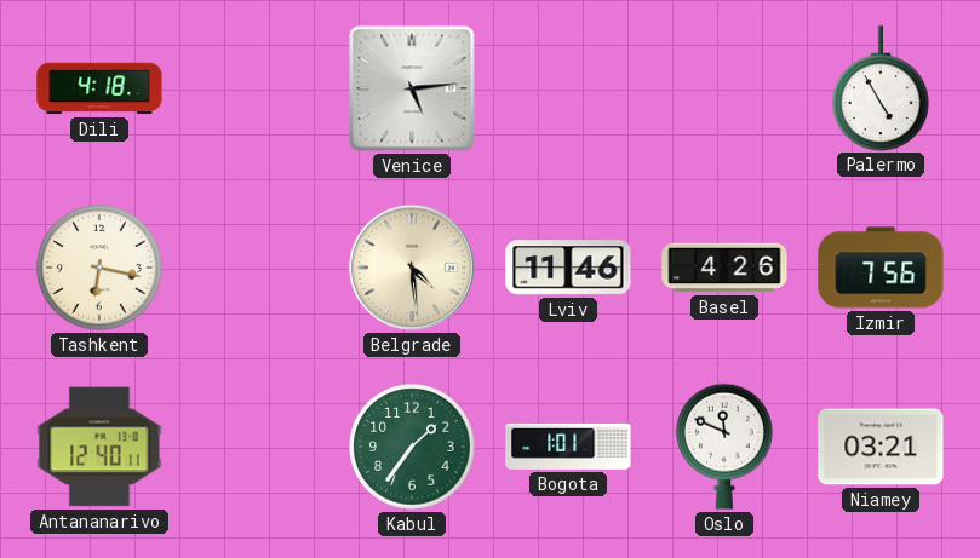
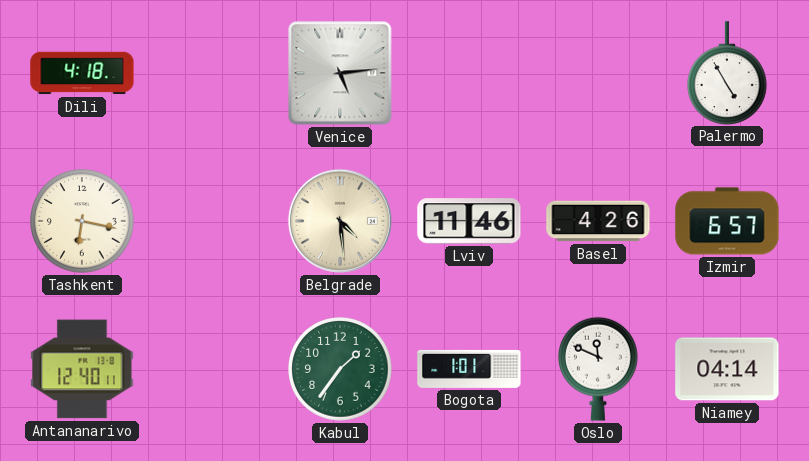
Izmir: 7:56 -> 6:57 (727, 221)
Niamey: 03:21 -> 04:14 (727, 369)
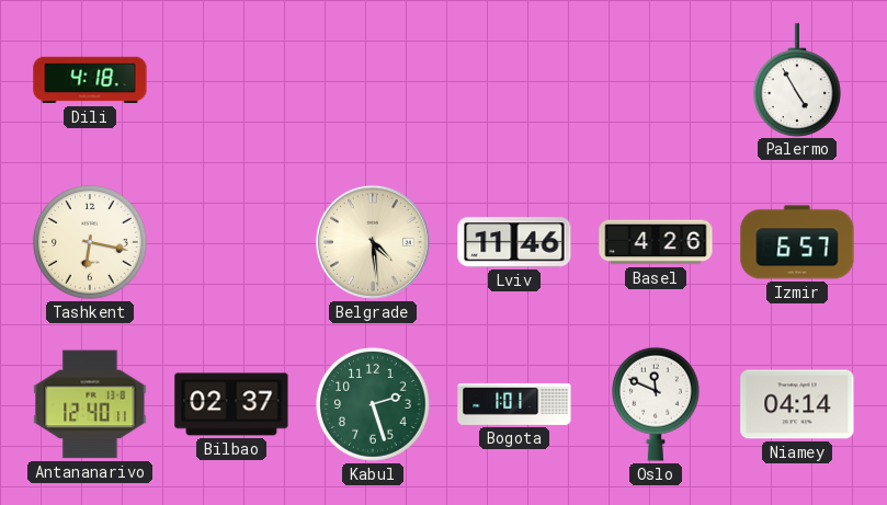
Venice: 5:14 -> none (340, 73)
Bilbao: none -> 02:37 (231, 404)
Kabul: 1:36 -> 2:27 (373, 404)
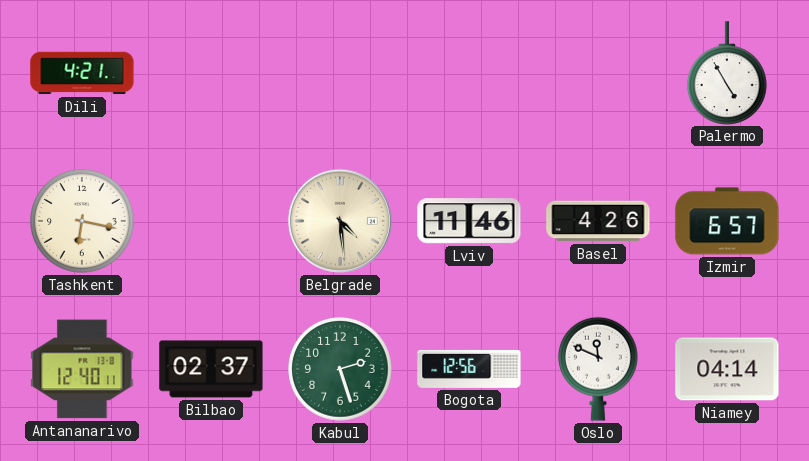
Dili: 4:18 -> 4:21 (82, 73)
Bogota: 1:01 -> 12:56 (469, 369)
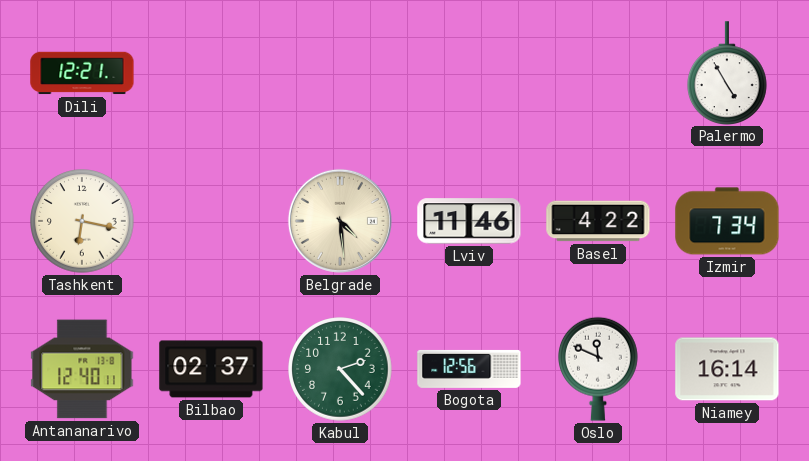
Dili: 4:21 -> 12:21 (82, 73)
Basel: 4:26 -> 4:22 (598, 221)
Izmir: 6:57 -> 7:34 (727, 221)
Kabul: 2:27 -> 2:23 (340, 369)
Niamey: 04:14 -> 16:14 (727, 369)
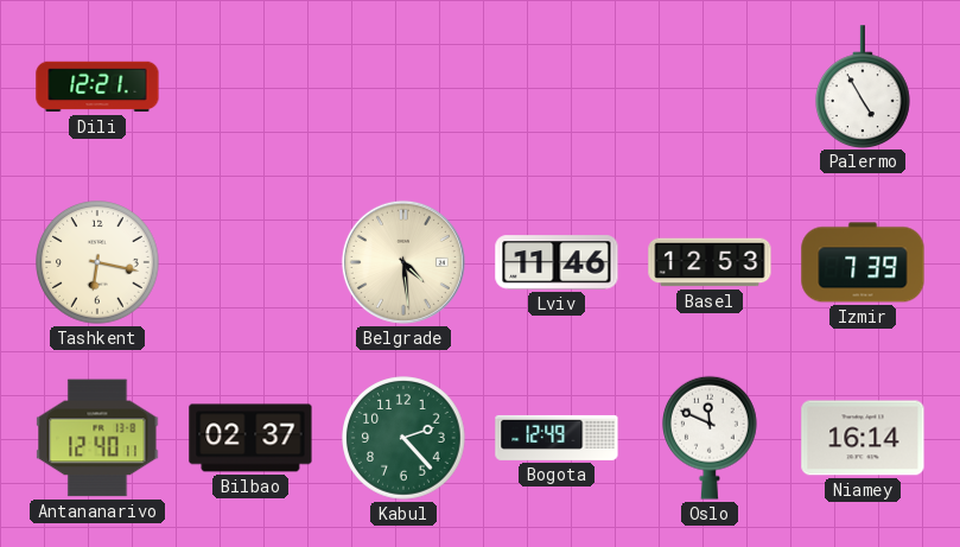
Basel: 4:22 -> 12:53 (710, 262)
Izmir: 7:34 -> 7:39 (863, 262)
Bogota: 12:56 -> 12:49 (557, 438)
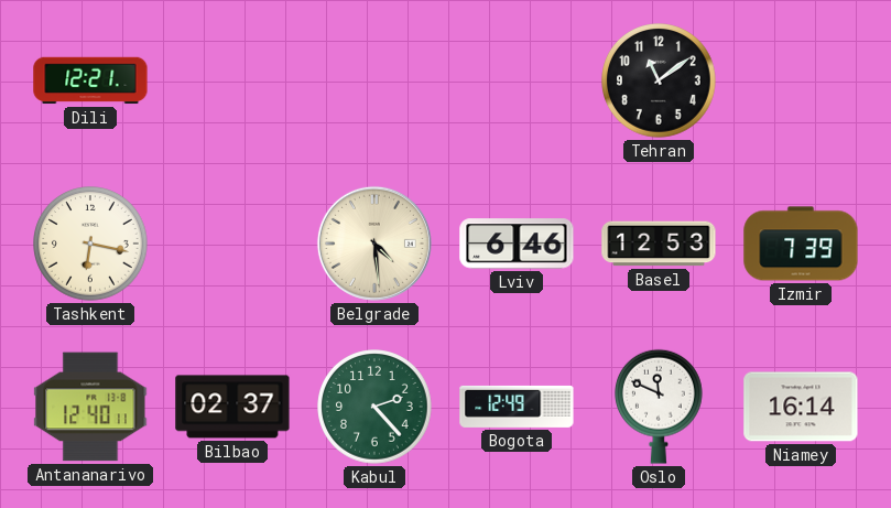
Tehran: none -> 11:09 (659, 80)
Palermo: 4:55 -> none (864, 87)
Lviv: 11:46 -> 6:46 (517, 244)
